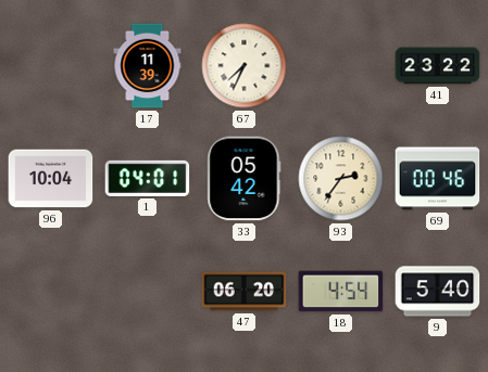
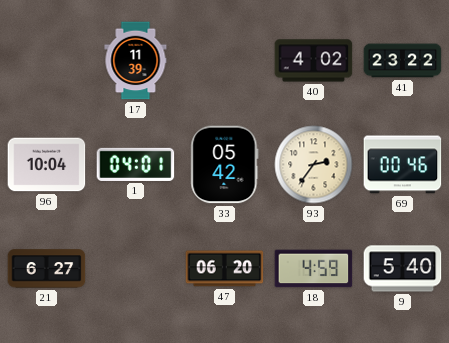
67: 7:34 -> none (245, 66)
40: none -> 4:02 (314, 61)
21: none -> 6:27 (47, 269)
18: 4:54 -> 4:59 (314, 269)
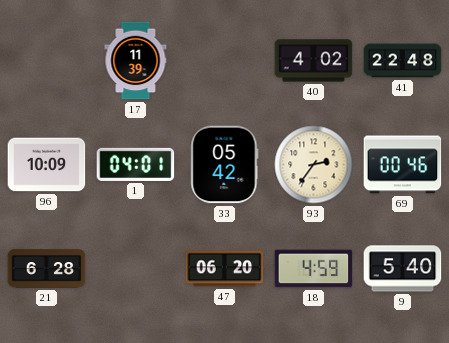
41: 23:22 -> 22:48 (403, 61)
96: 10:04 -> 10:09 (47, 165)
21: 6:27 -> 6:28 (47, 269)
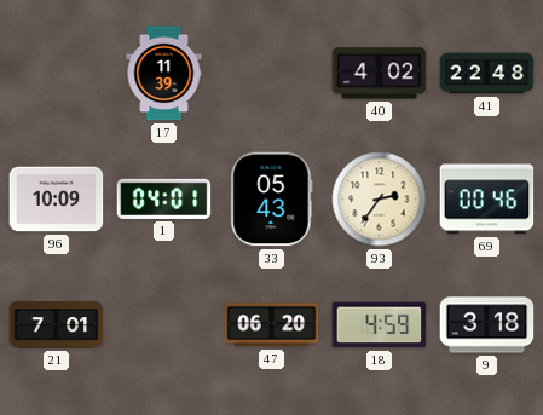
33: 05:42 -> 05:43 (272, 200)
21: 6:28 -> 7:01 (57, 325)
9: 5:40 -> 3:18 (487, 325)
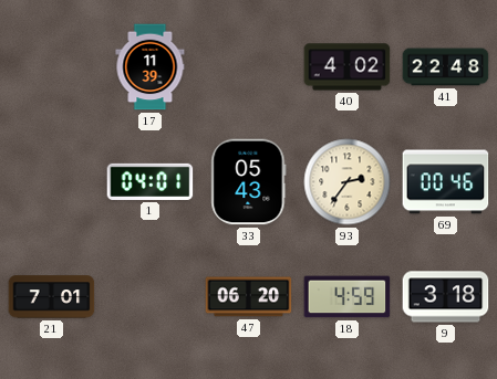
96: 10:09 -> none (57, 200)
